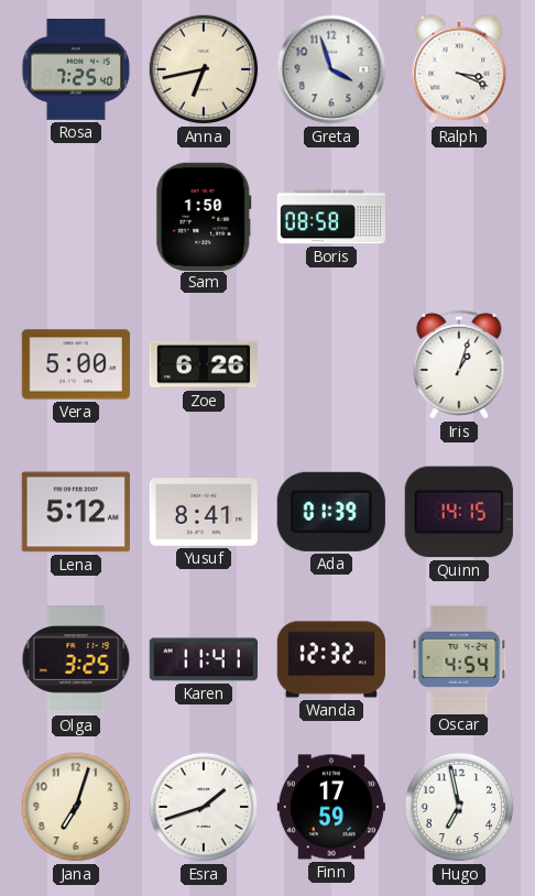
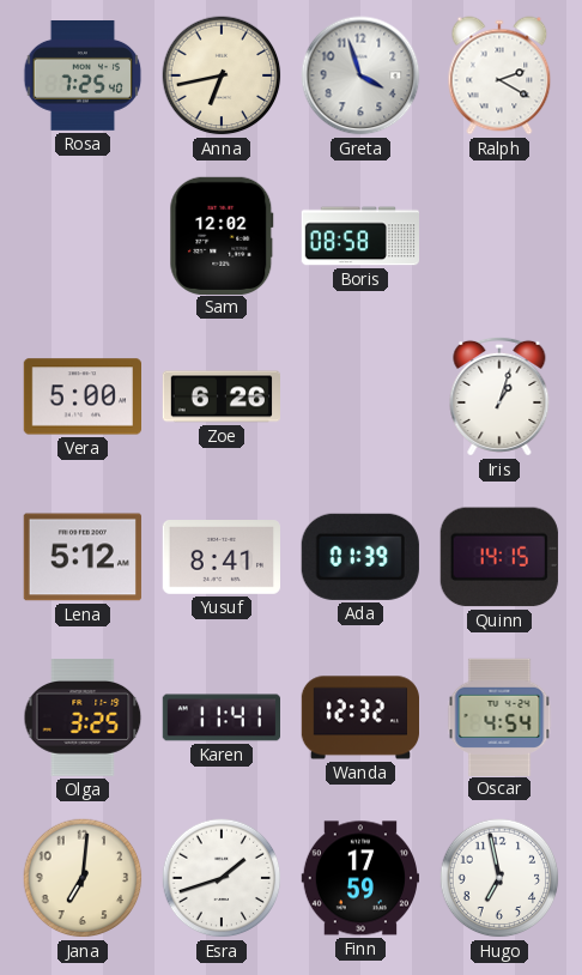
Ralph: 3:19 -> 2:20 (499, 75)
Sam: 1:50 -> 12:02 (222, 235)
Jana: 7:03 -> 7:01 (83, 878)
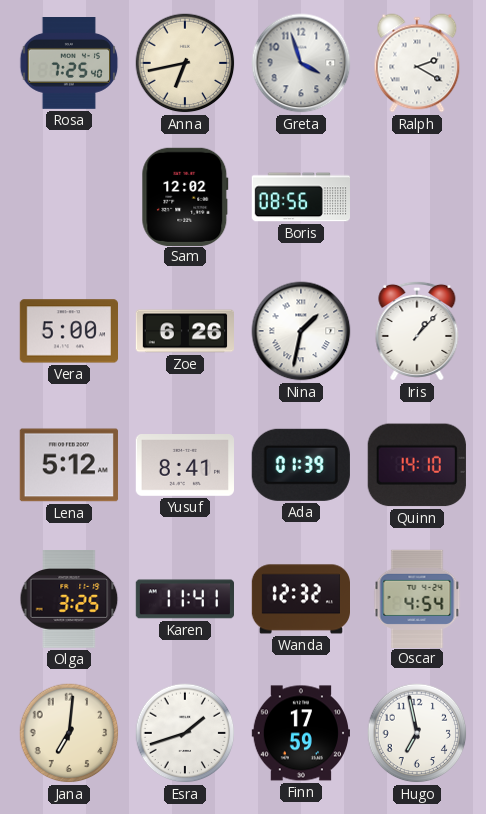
Boris: 08:58 -> 08:56 (300, 197)
Nina: none -> 1:32 (301, 331)
Iris: 1:03 -> 1:07 (417, 331)
Quinn: 14:15 -> 14:10 (417, 465)
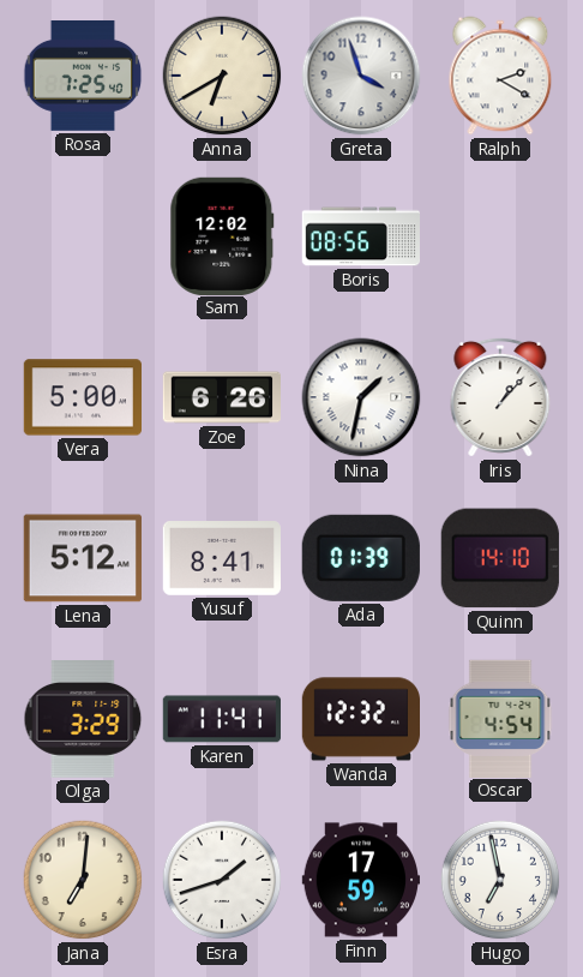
Anna: 6:43 -> 6:40 (222, 76)
Olga: 3:25 -> 3:29 (83, 720)
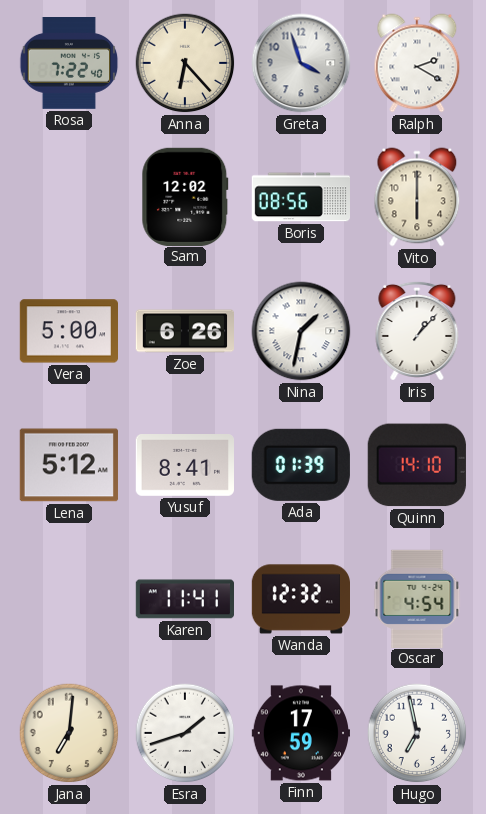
Rosa: 7:25 -> 7:22 (69, 64)
Anna: 6:40 -> 6:23 (185, 63)
Vito: none -> 6:00 (417, 197)
Olga: 3:29 -> none (83, 720)
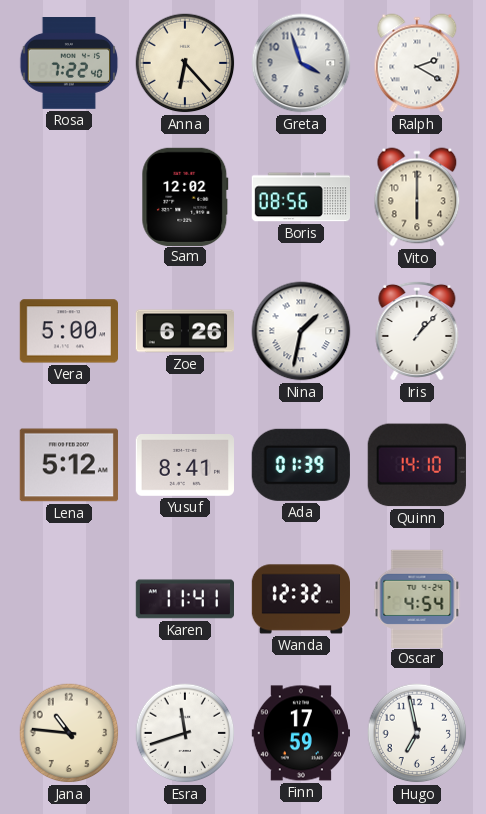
Jana: 7:01 -> 10:46 (69, 733)
Esra: 1:42 -> 11:42 (185, 733)
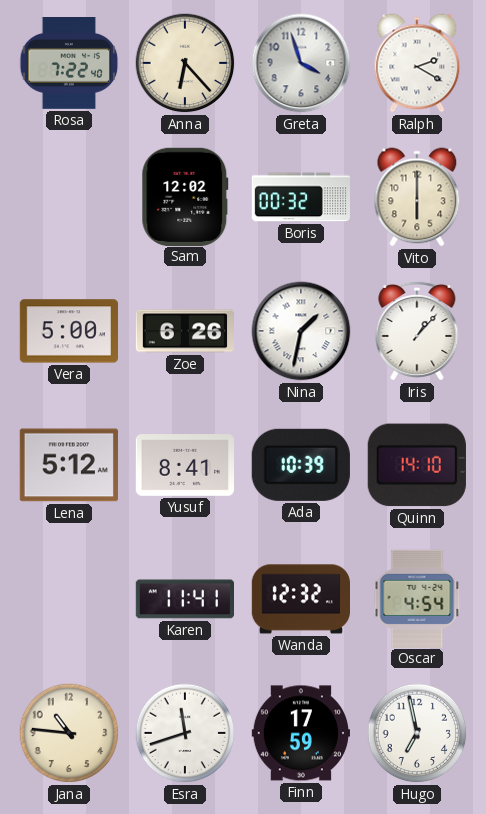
Boris: 08:56 -> 00:32 (300, 197)
Ada: 01:39 -> 10:39 (301, 465)
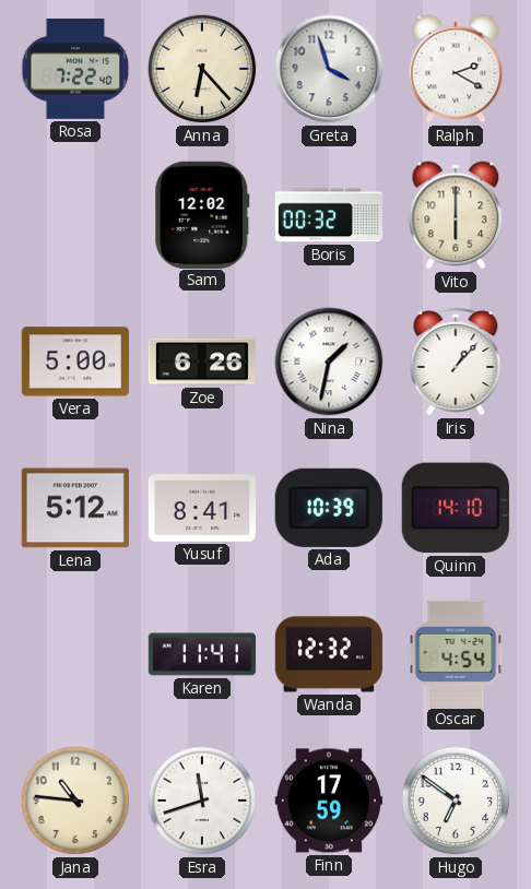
Hugo: 6:58 -> 6:51 (456, 801)
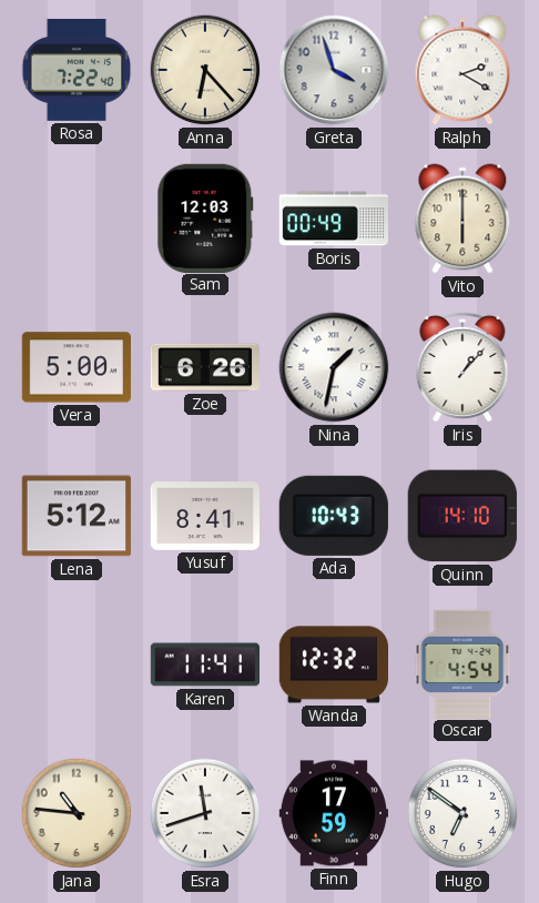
Sam: 12:02 -> 12:03 (205, 217)
Boris: 00:32 -> 00:49 (333, 219)
Ada: 10:39 -> 10:43 (334, 516)
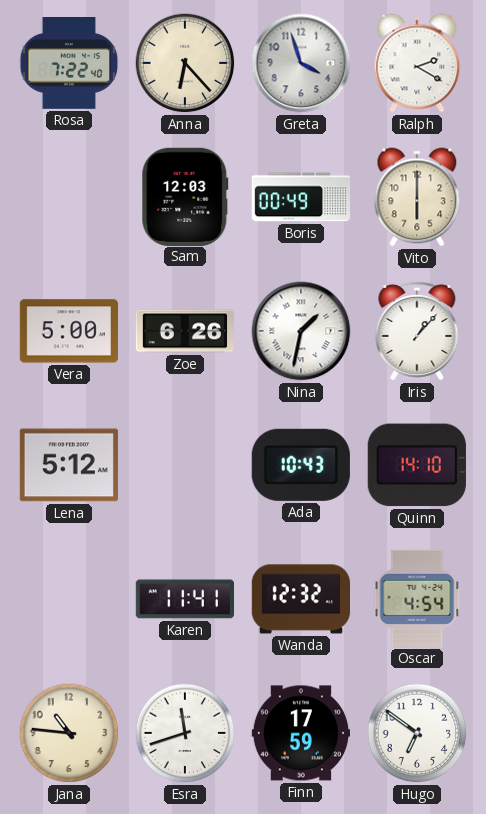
Yusuf: 8:41 -> none (204, 517)
